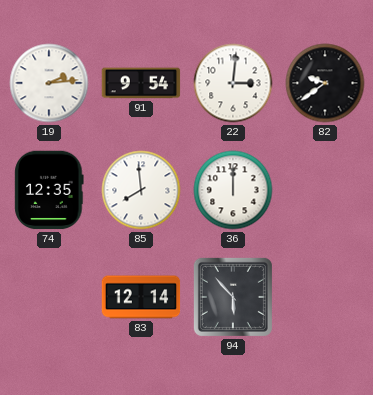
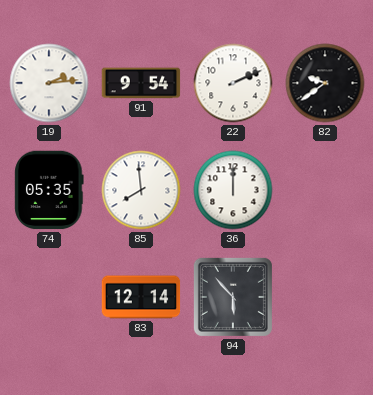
22: 3:01 -> 2:11 (233, 83)
74: 12:35 -> 05:35 (49, 190)
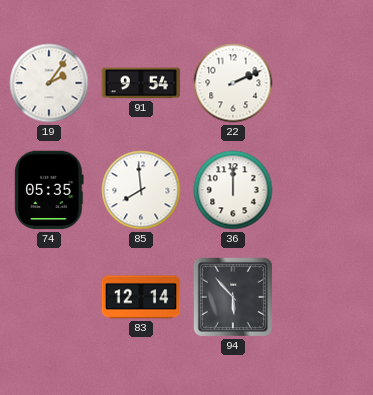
19: 2:14 -> 2:06 (49, 83)
82: 9:39 -> none (325, 83)
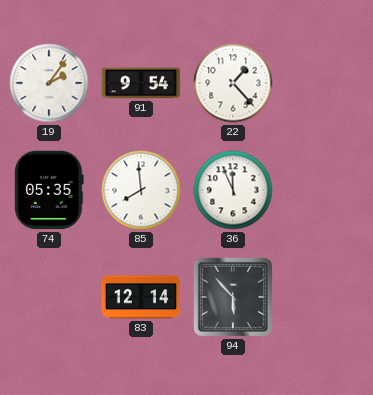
22: 2:11 -> 1:23 (233, 83)
36: 12:00 -> 11:56 (233, 190)
